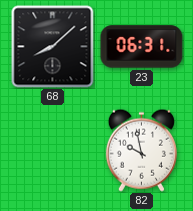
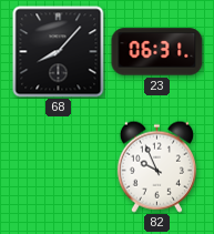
68: 8:08 -> 8:07 (59, 52)
82: 9:58 -> 9:56 (156, 166)
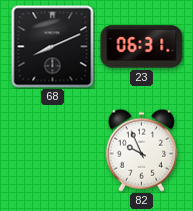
68: 8:07 -> 8:11 (53, 47)
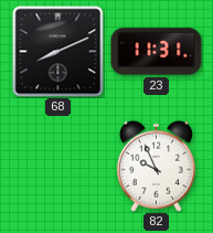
23: 06:31 -> 11:31 (157, 52)
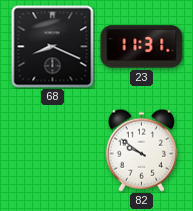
68: 8:11 -> 8:19 (53, 47)
82: 9:56 -> 9:51 (141, 150)
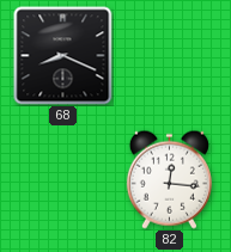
23: 11:31 -> none (142, 47)
82: 9:51 -> 12:16 (169, 179)
